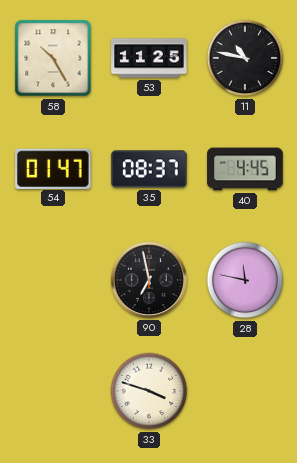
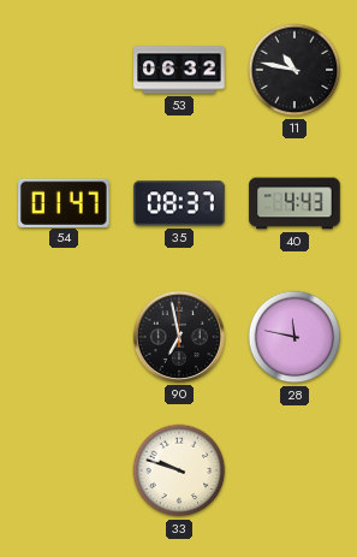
58: 10:25 -> none (53, 58)
53: 11:25 -> 06:32 (179, 70)
40: 4:45 -> 4:43 (294, 203)
33: 3:48 -> 9:48 (179, 470)
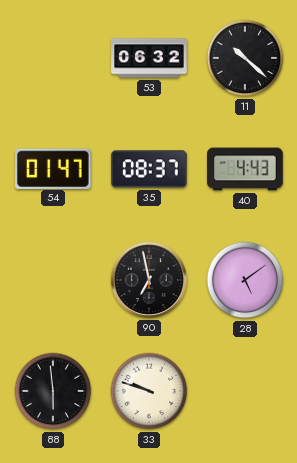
11: 10:47 -> 10:22 (245, 58)
28: 11:47 -> 5:09 (245, 280)
88: none -> 5:59 (53, 391)
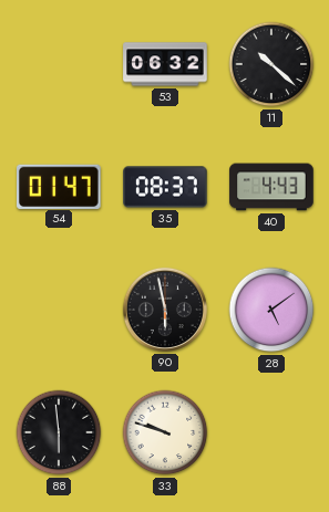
90: 6:58 -> 5:58 (165, 310)
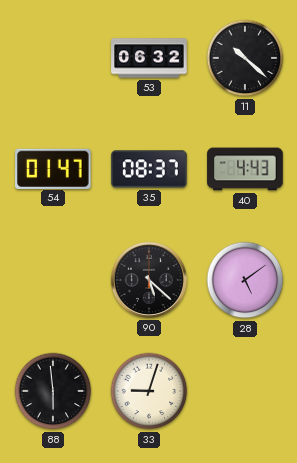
90: 5:58 -> 5:22 (149, 280)
33: 9:48 -> 9:03 (149, 391)
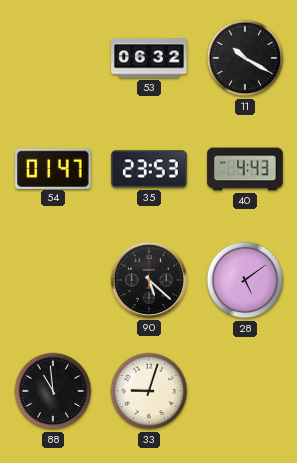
11: 10:22 -> 10:20 (245, 58)
35: 08:37 -> 23:53 (149, 169)
88: 5:59 -> 10:59 (53, 391)
